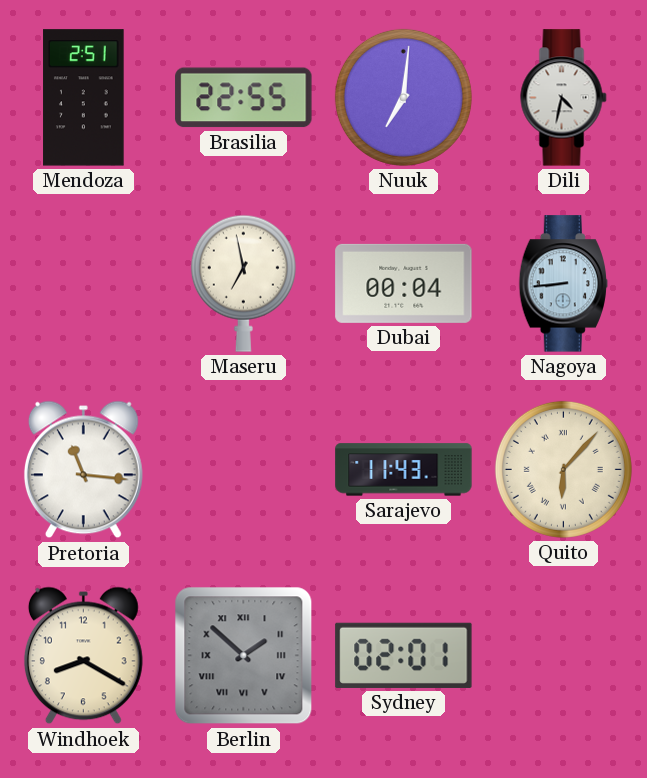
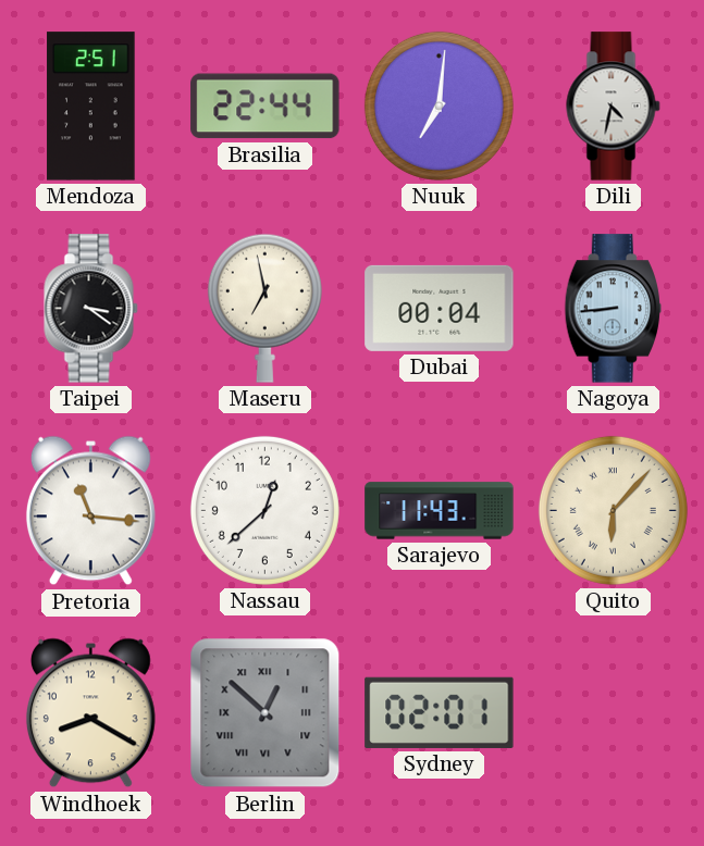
Brasilia: 22:55 -> 22:44 (265, 107)
Taipei: none -> 3:21 (91, 309)
Nassau: none -> 12:38 (264, 510)
Berlin: 1:52 -> 12:52 (265, 713)
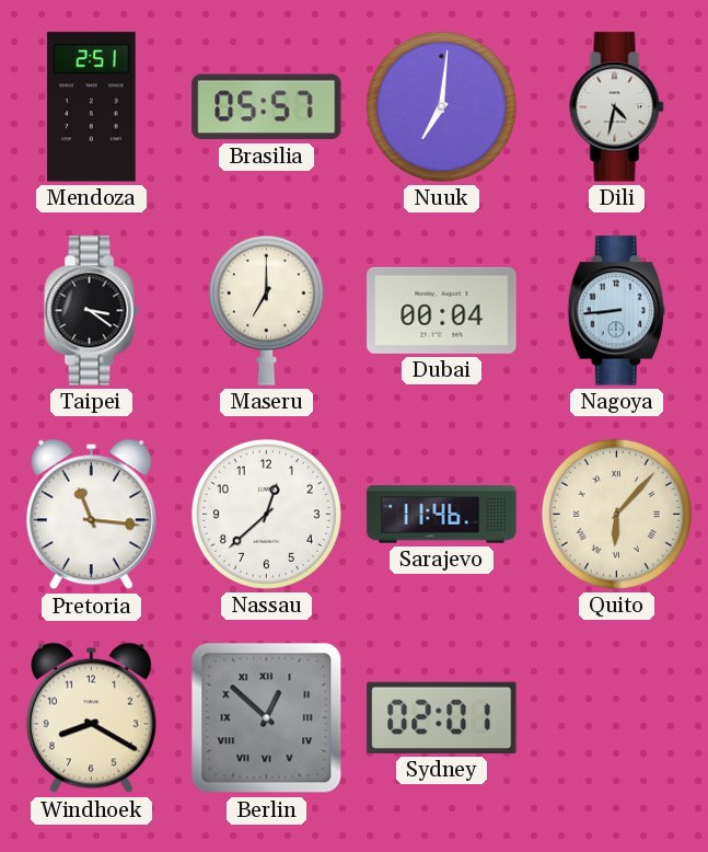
Brasilia: 22:44 -> 05:57 (267, 107)
Maseru: 6:58 -> 7:00 (266, 310)
Sarajevo: 11:43 -> 11:46 (442, 515)
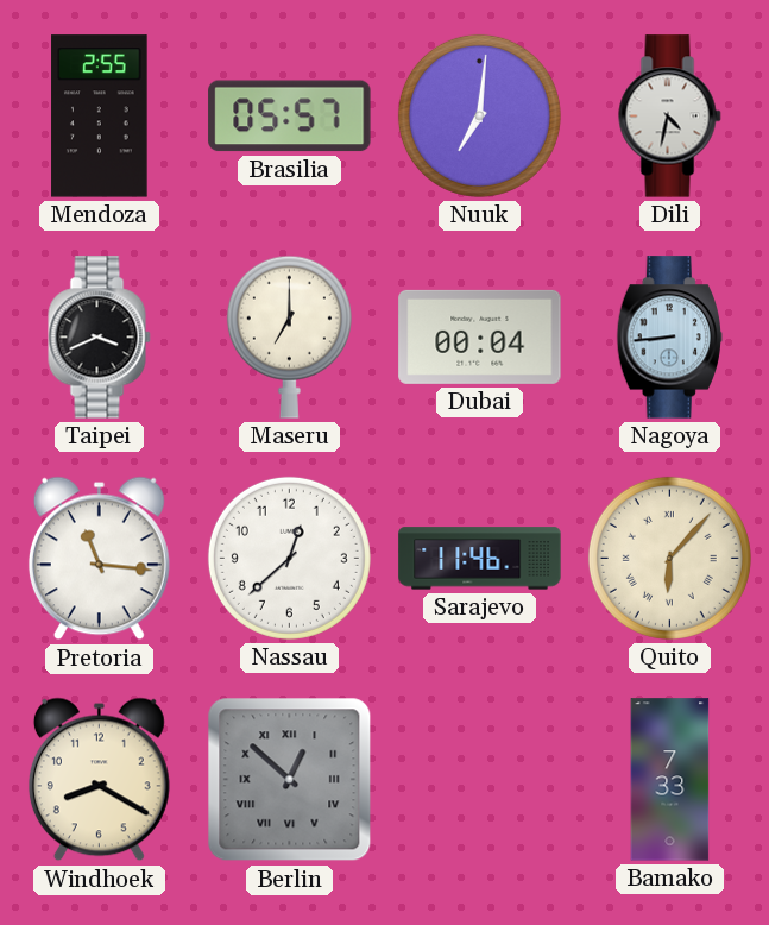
Mendoza: 2:51 -> 2:55 (100, 117)
Taipei: 3:21 -> 3:41 (100, 338)
Sydney: 02:01 -> none (442, 717)
Bamako: none -> 7:33 (670, 780)
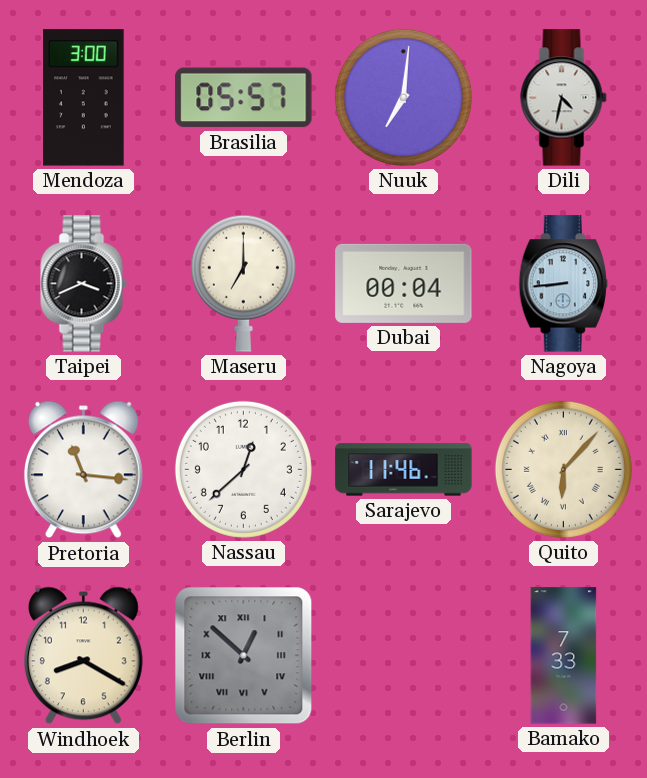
Mendoza: 2:55 -> 3:00 (84, 98)
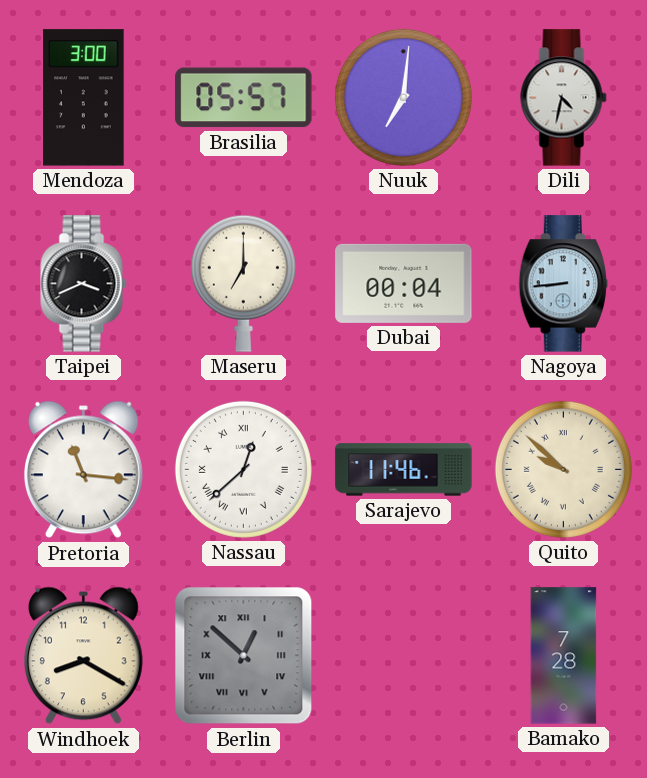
Nassau numerals: Arabic -> Roman (243, 469)
Quito: 6:07 -> 9:52 (563, 469)
Bamako: 7:33 -> 7:28 (564, 656)
